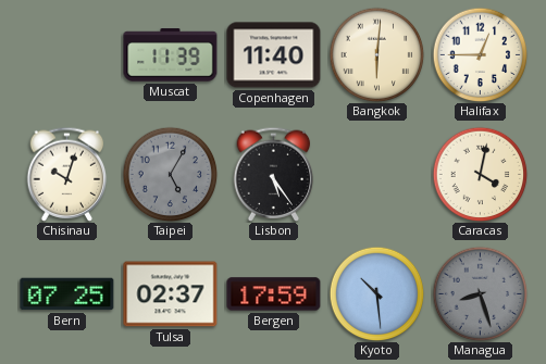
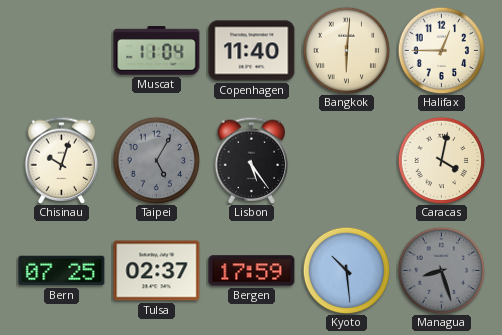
Muscat: 11:39 -> 11:04 (157, 51)
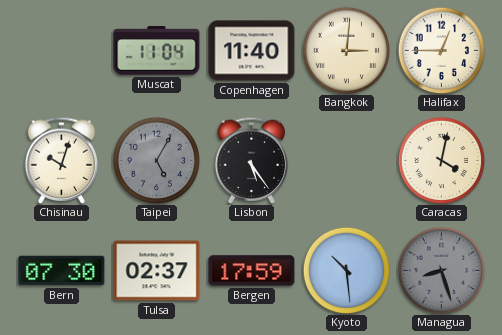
Bangkok: 6:01 -> 3:01 (346, 50)
Bern: 07:25 -> 07:30 (62, 271)
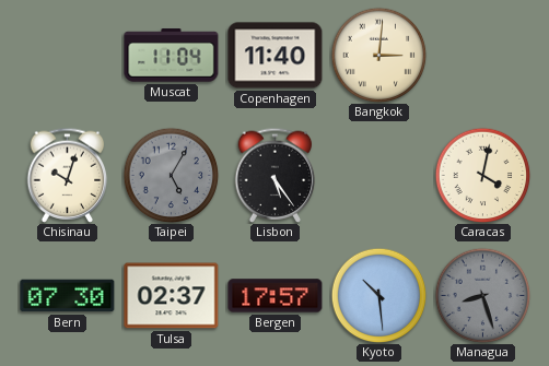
Halifax: 12:45 -> none (441, 50)
Bergen: 17:59 -> 17:57 (276, 296)
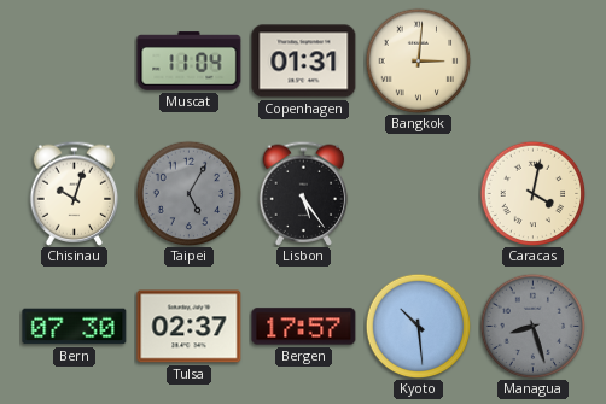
Copenhagen: 11:40 -> 01:31 (304, 62)
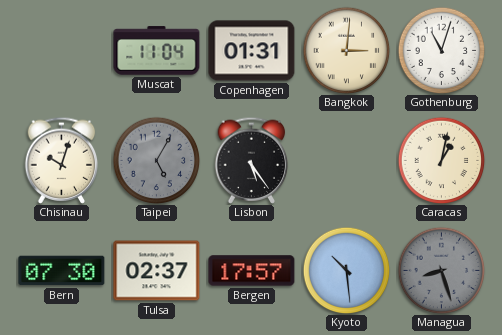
Gothenburg: none -> 11:03 (441, 50)
Caracas: 4:02 -> 1:02 (441, 160)
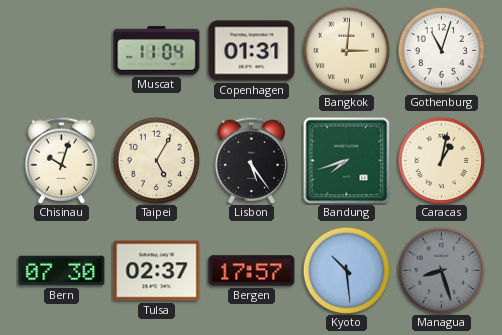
Taipei dial: grey -> cream (156, 160)
Bandung: none -> 7:42 (346, 160)
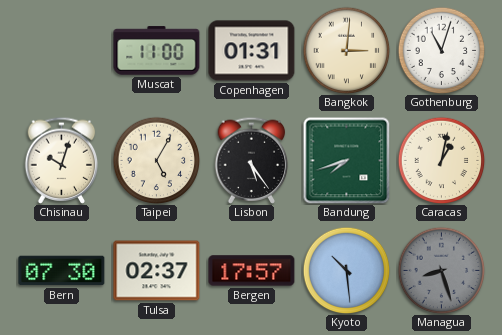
Muscat: 11:04 -> 11:00 (157, 51)
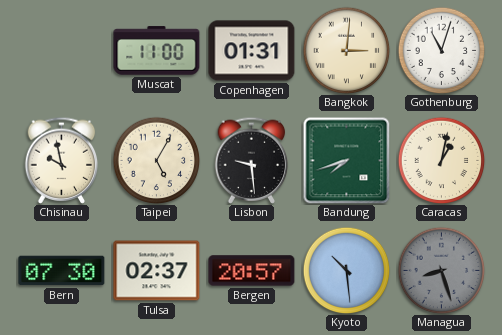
Chisinau: 10:03 -> 9:58 (62, 160)
Lisbon: 5:24 -> 9:29 (252, 160)
Bergen: 17:57 -> 20:57 (252, 271)
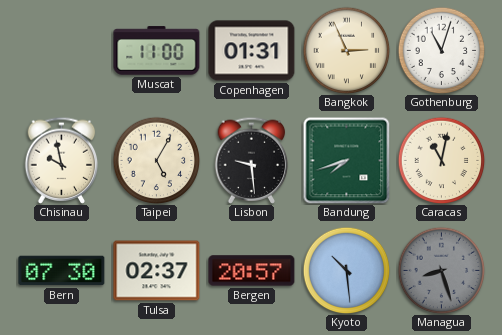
Bangkok: 3:01 -> 2:56 (346, 50)
Caracas: 1:02 -> 11:02 (441, 160)
